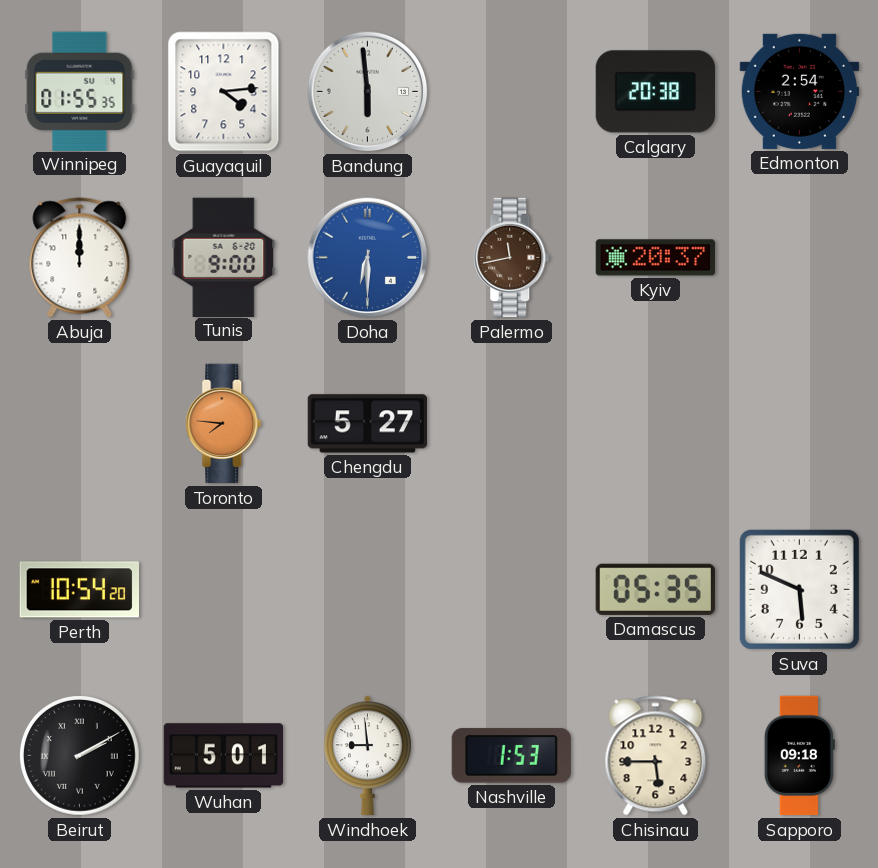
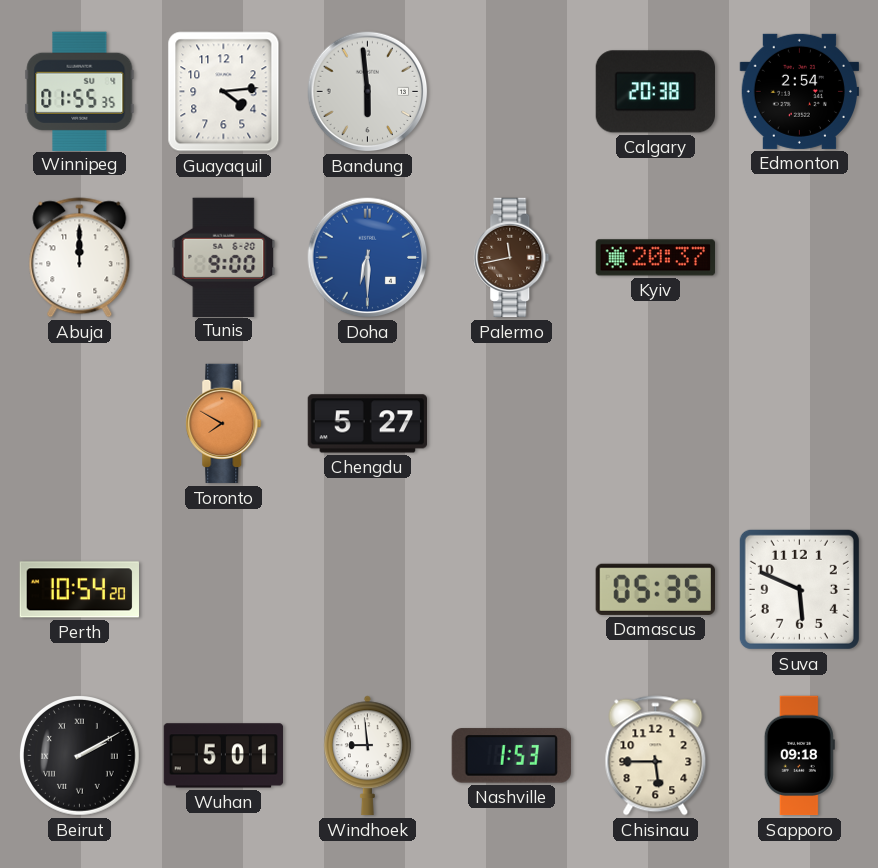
Toronto: 7:46 -> 7:50 (224, 424)
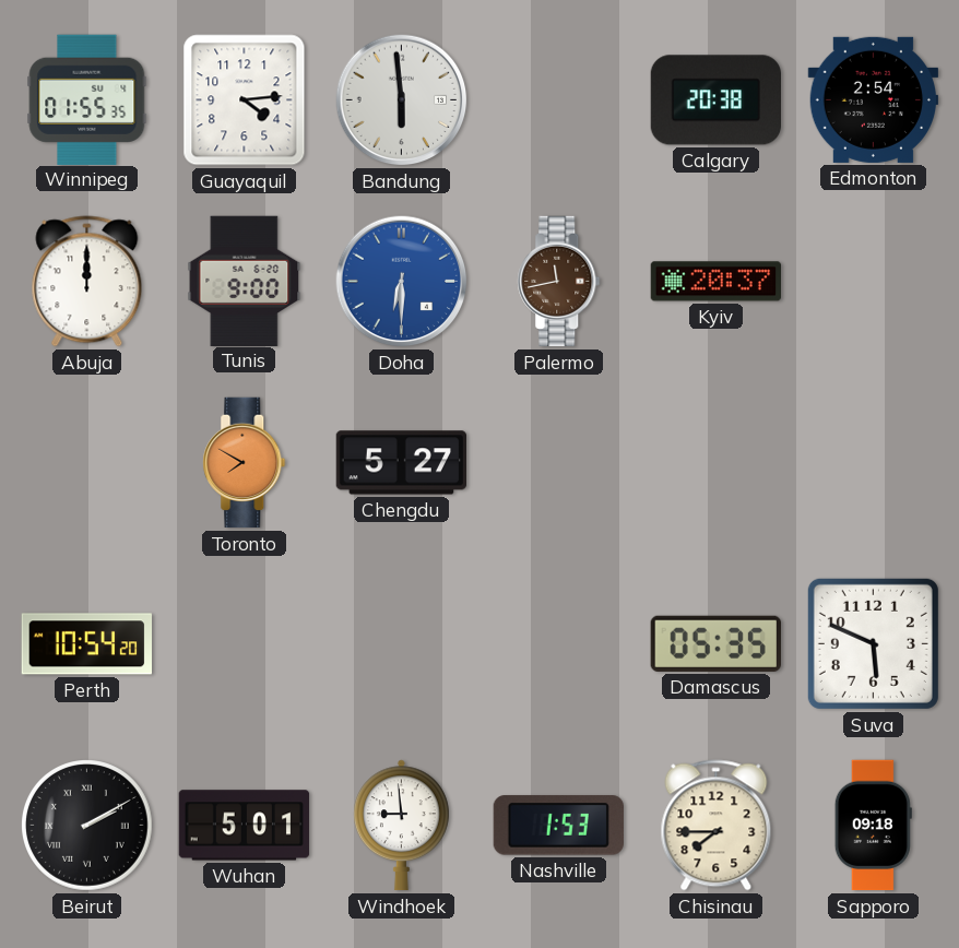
Chisinau: 5:45 -> 7:45 (717, 826)
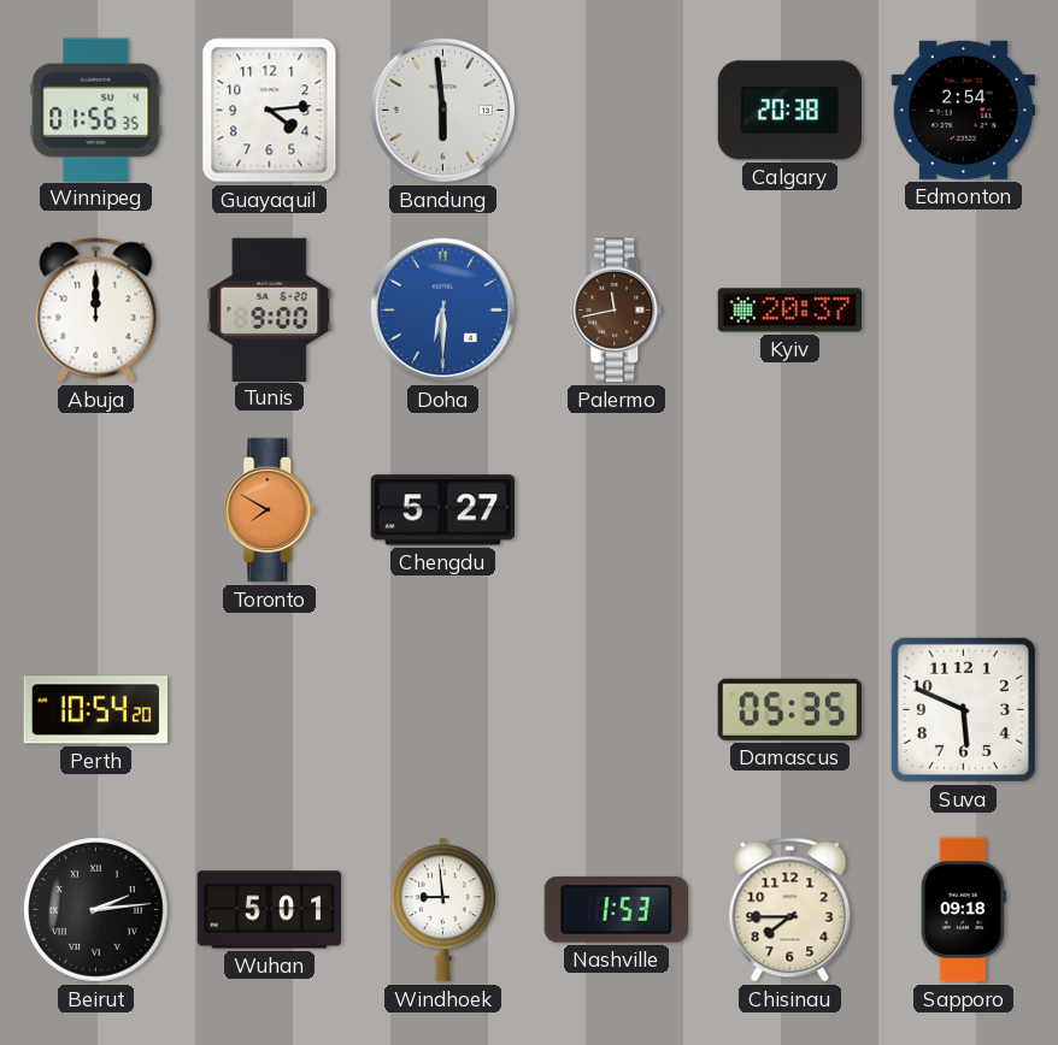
Winnipeg: 01:55 -> 01:56 (96, 110)
Beirut: 2:10 -> 2:14 (96, 910)
